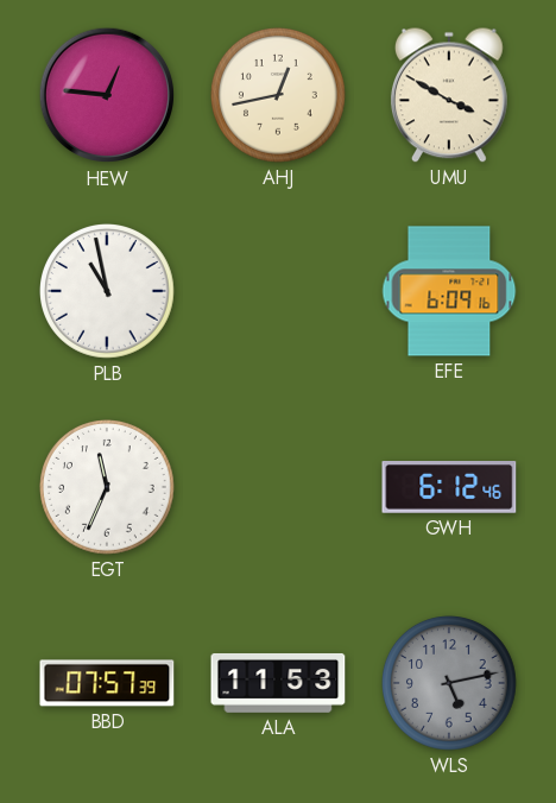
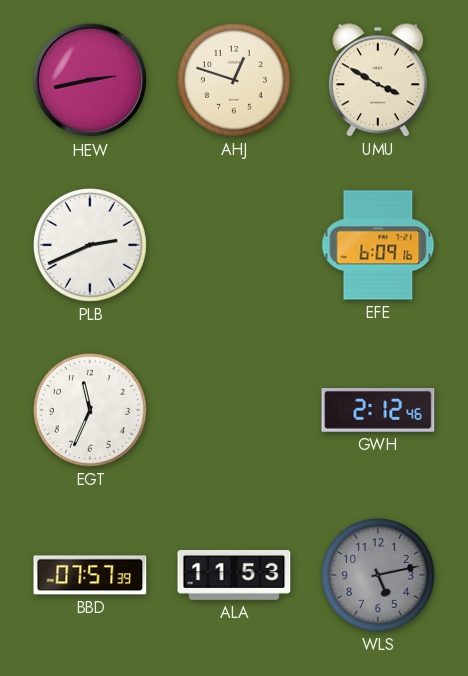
HEW: 12:46 -> 2:43 (90, 80)
AHJ: 12:43 -> 12:48 (235, 81)
PLB: 10:58 -> 2:41 (91, 246)
GWH: 6:12 -> 2:12 (378, 411)
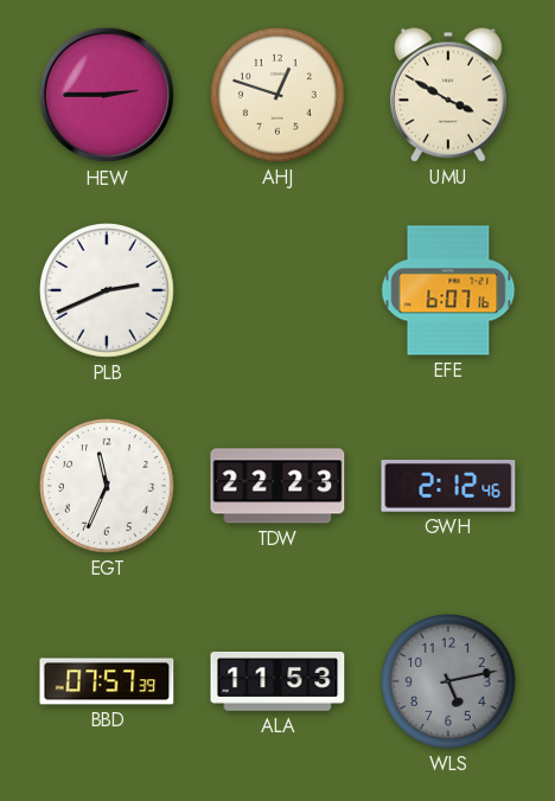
HEW: 2:43 -> 2:45 (107, 95)
EFE: 6:09 -> 6:07 (448, 290)
TDW: none -> 22:23 (277, 486)
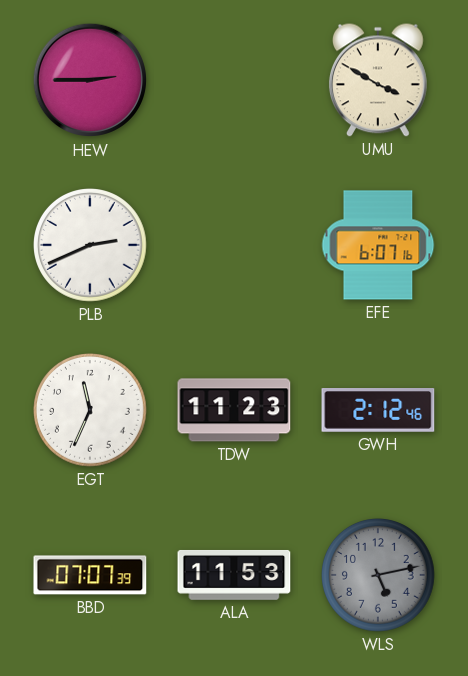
AHJ: 12:48 -> none (279, 96)
TDW: 22:23 -> 11:23 (234, 410)
BBD: 07:57 -> 07:07 (90, 575)
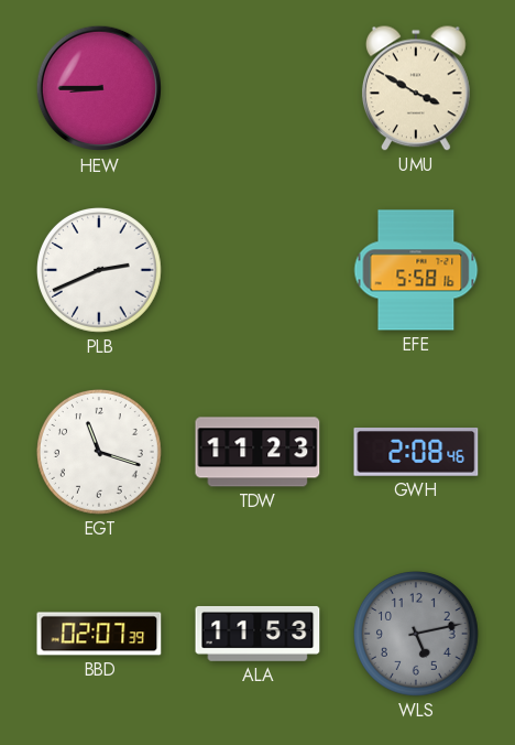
HEW: 2:45 -> 8:45 (99, 88)
EFE: 6:07 -> 5:58 (416, 270)
EGT: 11:34 -> 11:18 (100, 453)
GWH: 2:12 -> 2:08 (416, 453)
BBD: 07:07 -> 02:07 (99, 634)
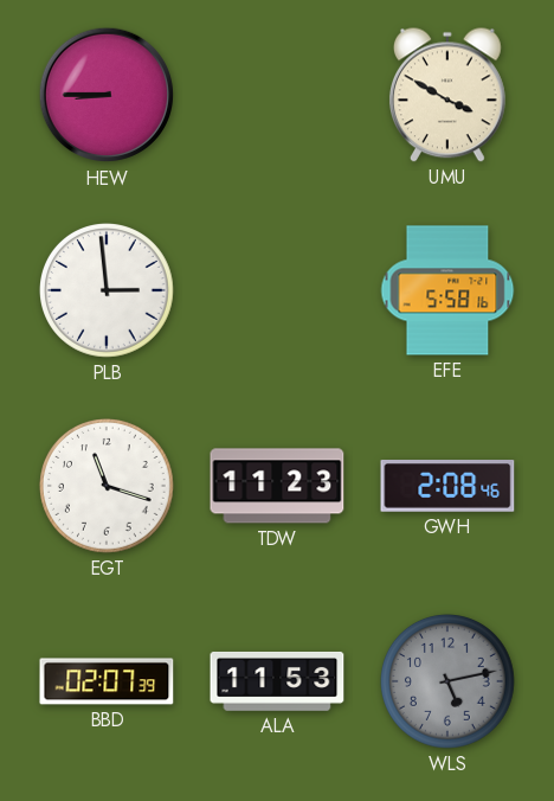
PLB: 2:41 -> 2:59 (108, 291)
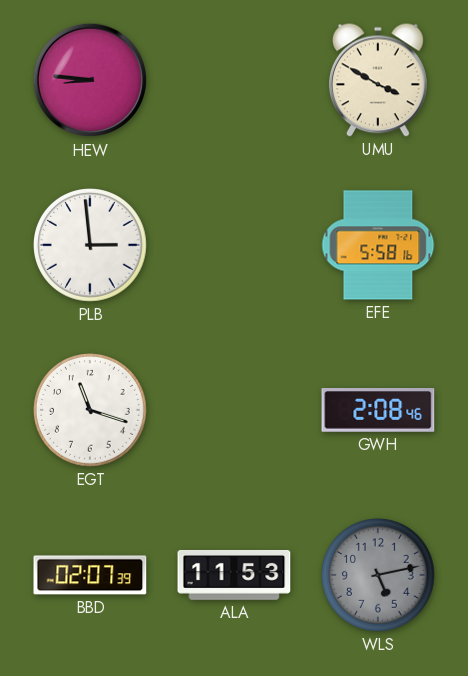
HEW: 8:45 -> 8:46 (90, 80)
TDW: 11:23 -> none (277, 486)
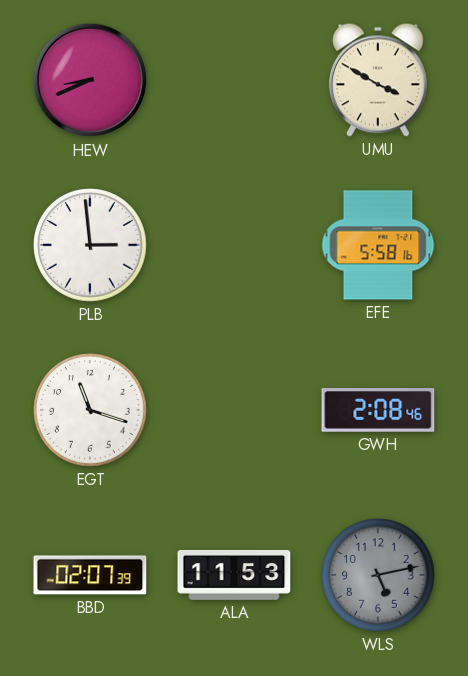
HEW: 8:46 -> 8:41 (90, 80)
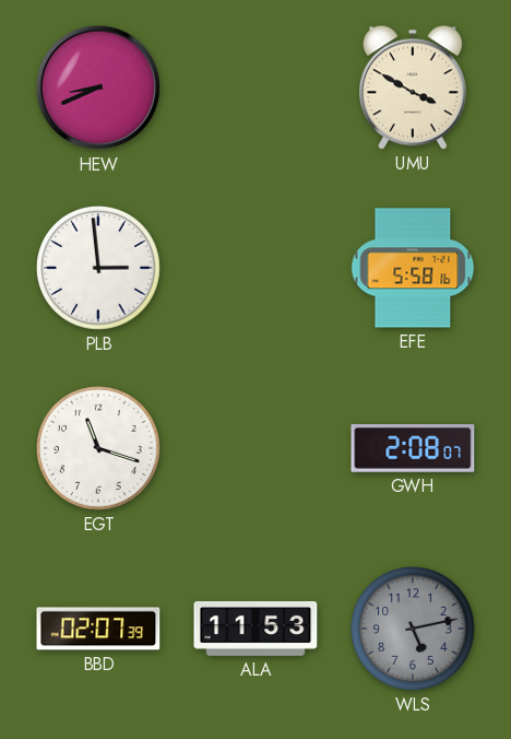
GWH: 2:08:46 -> 2:08:07 (413, 449)
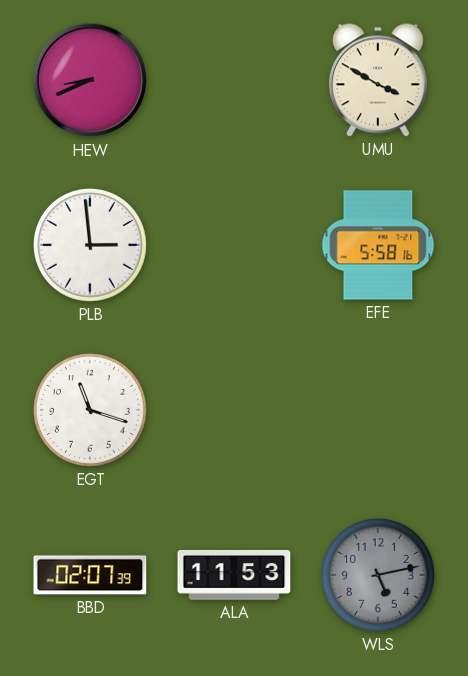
GWH: 2:08 -> none (413, 449)
